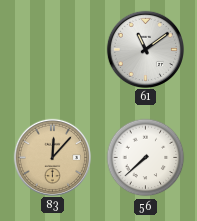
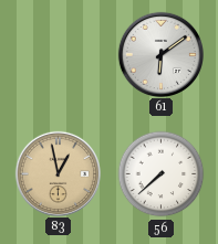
61: 11:09 -> 6:09 (160, 54)
83: 12:07 -> 12:58 (58, 173)
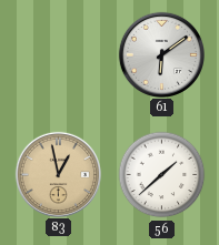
56: 7:38 -> 1:38 (162, 175)
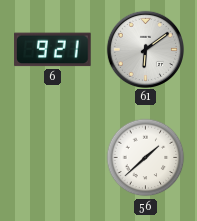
6: none -> 9:21 (53, 50)
83: 12:58 -> none (58, 174)
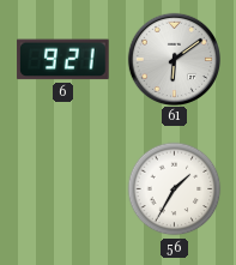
56: 1:38 -> 1:35 (175, 189)
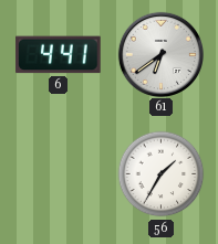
6: 9:21 -> 4:41 (59, 55)
61: 6:09 -> 6:39 (160, 54)
